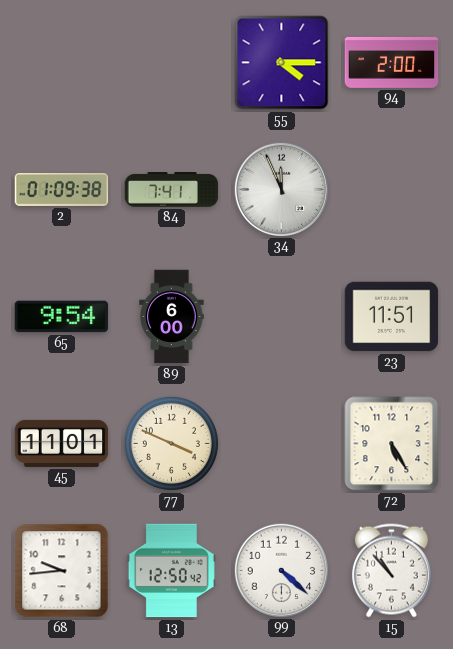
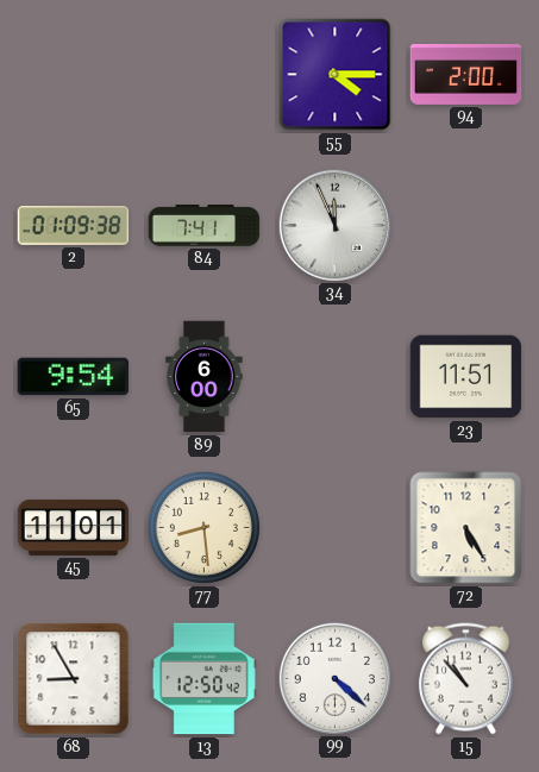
77: 3:49 -> 8:29 (203, 527)
68: 9:44 -> 8:55 (74, 679)
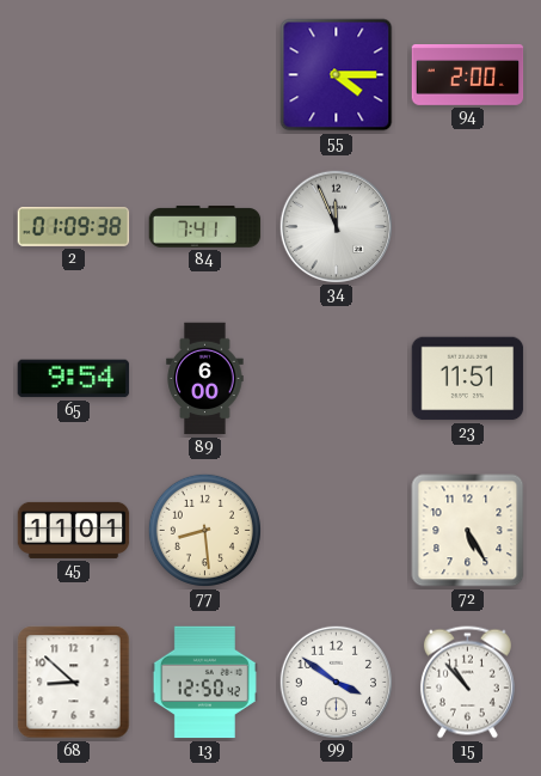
68: 8:55 -> 8:52 (74, 683)
99: 4:22 -> 3:51 (336, 682)
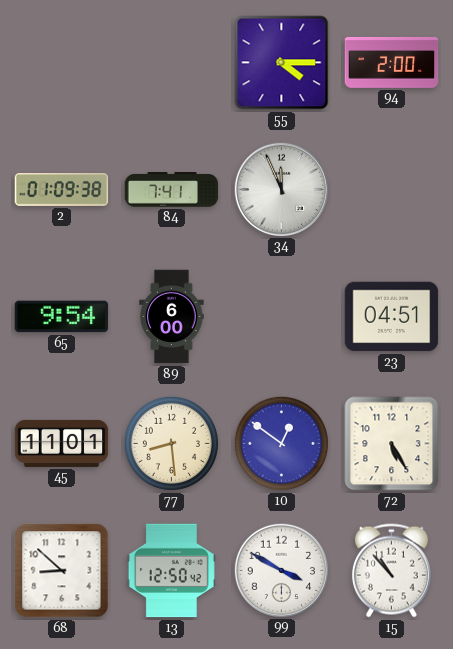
23: 11:51 -> 04:51 (392, 317)
10: none -> 12:51 (281, 443)
99: 3:51 -> 3:50 (281, 570)
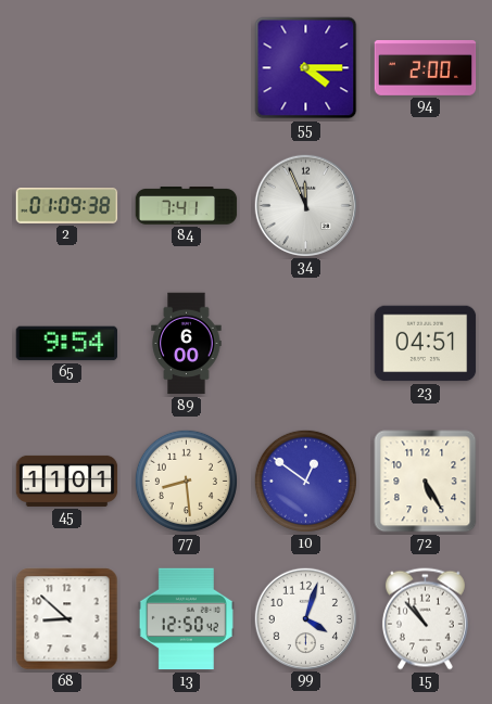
99: 3:50 -> 4:03 (305, 618)
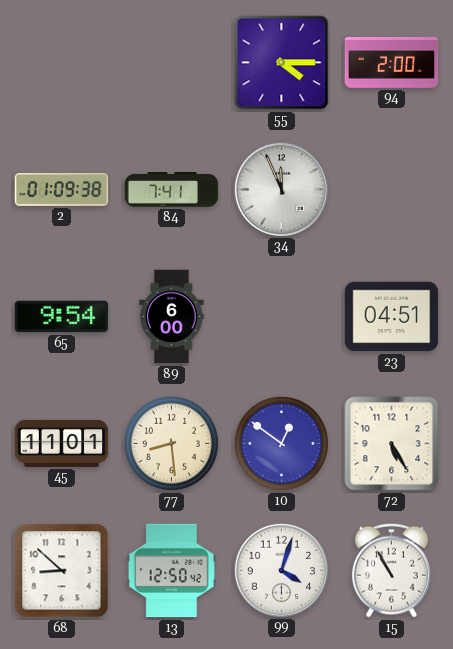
15: 10:53 -> 10:55 (391, 571)
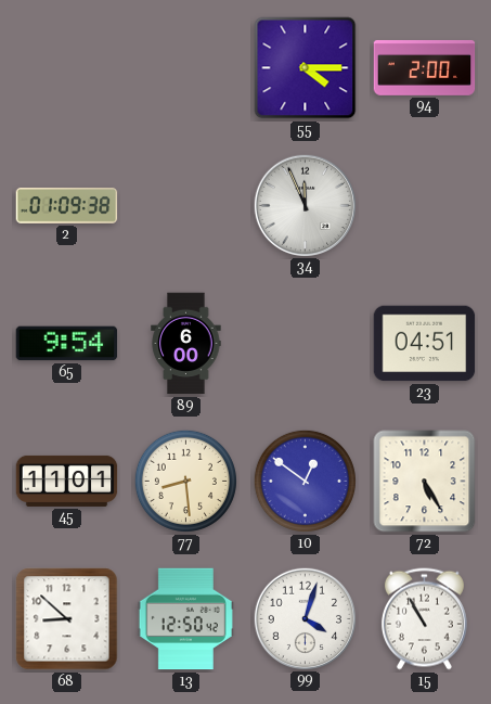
84: 7:41 -> none (172, 190)
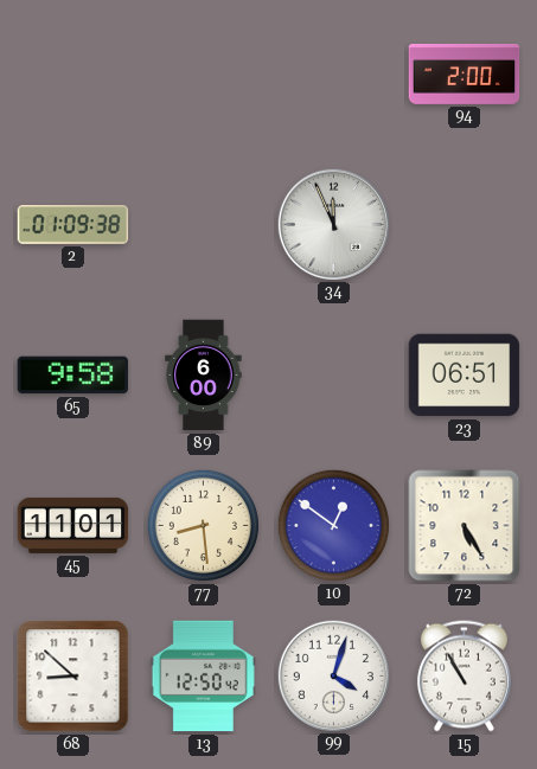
55: 4:15 -> none (306, 68)
65: 9:54 -> 9:58 (73, 376)
23: 04:51 -> 06:51 (465, 376)
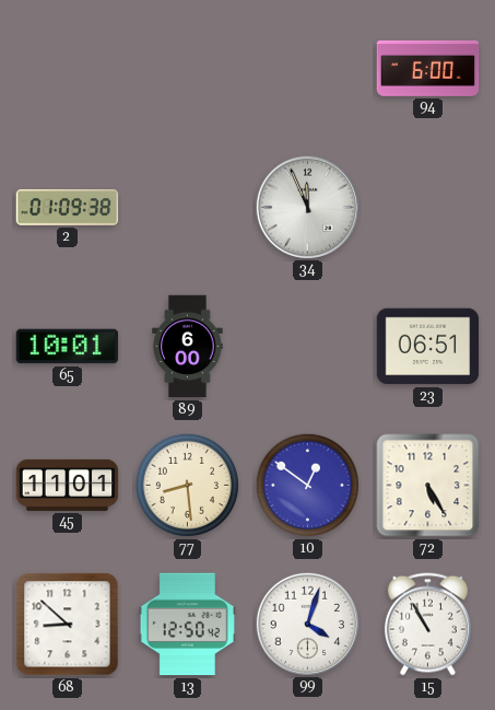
94: 2:00 -> 6:00 (428, 68)
65: 9:58 -> 10:01 (68, 347)
